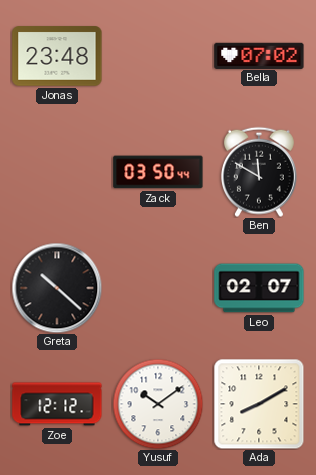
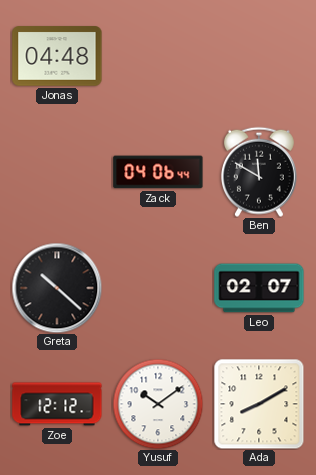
Jonas: 23:48 -> 04:48 (57, 56)
Bella: 07:02 -> none (259, 55)
Zack: 03:50 -> 04:06 (158, 172)
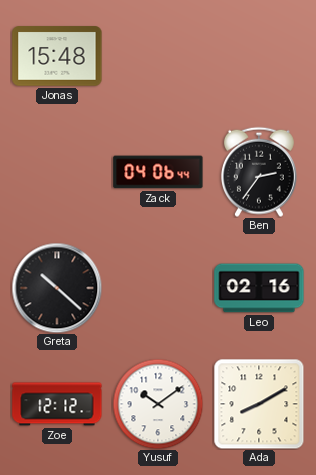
Jonas: 04:48 -> 15:48 (57, 56)
Ben: 11:50 -> 2:36 (259, 172)
Leo: 02:07 -> 02:16 (259, 288)
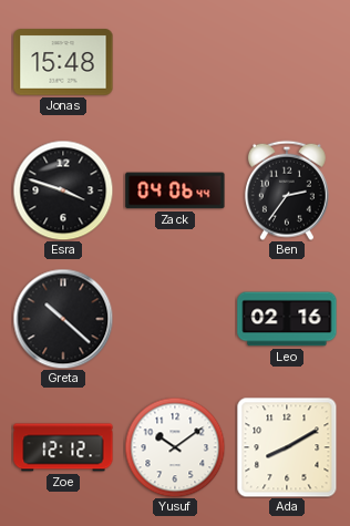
Esra: none -> 3:48 (63, 190)
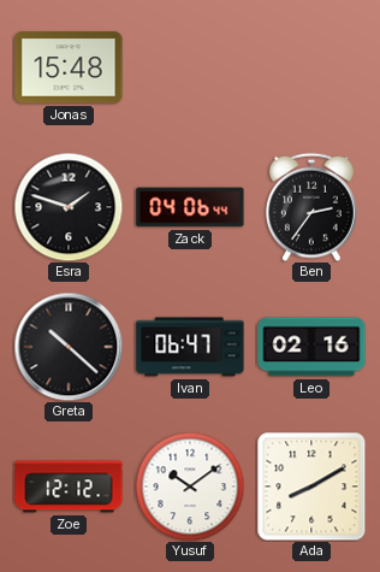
Esra: 3:48 -> 1:48 (69, 207)
Ivan: none -> 06:47 (190, 347)
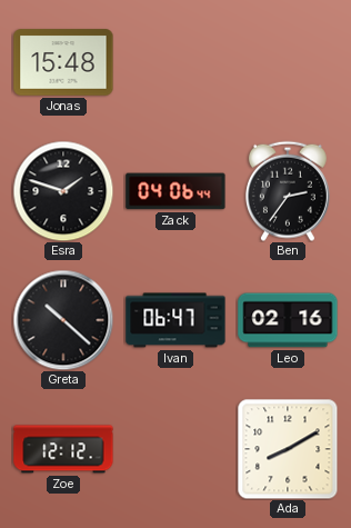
Yusuf: 10:09 -> none (190, 487)
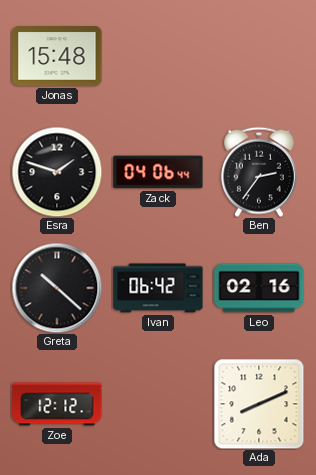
Ivan: 06:47 -> 06:42 (158, 288)
Ada: 8:10 -> 8:11 (259, 404)
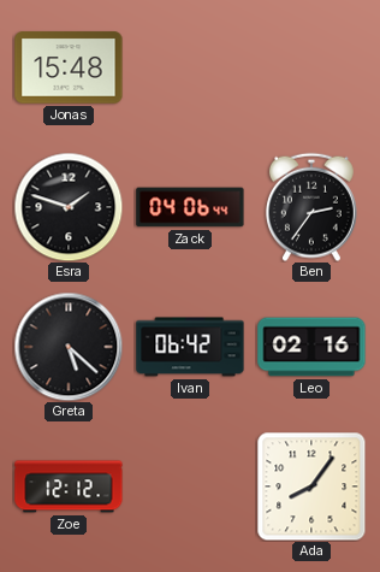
Greta: 10:22 -> 5:22 (69, 347)
Ada: 8:11 -> 8:06 (311, 487)
